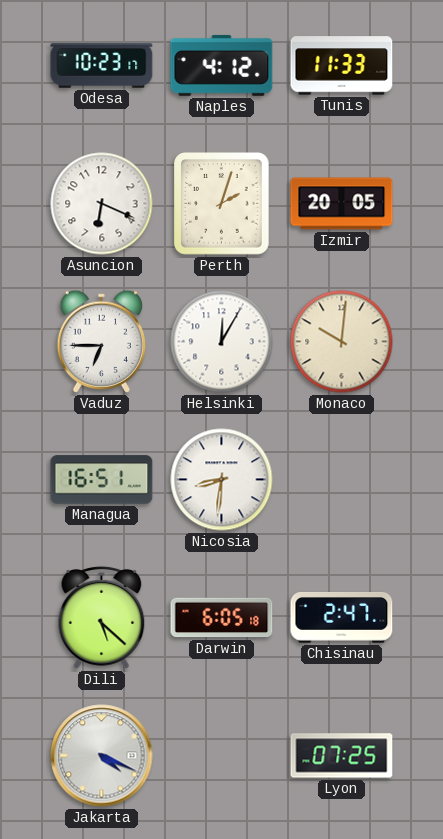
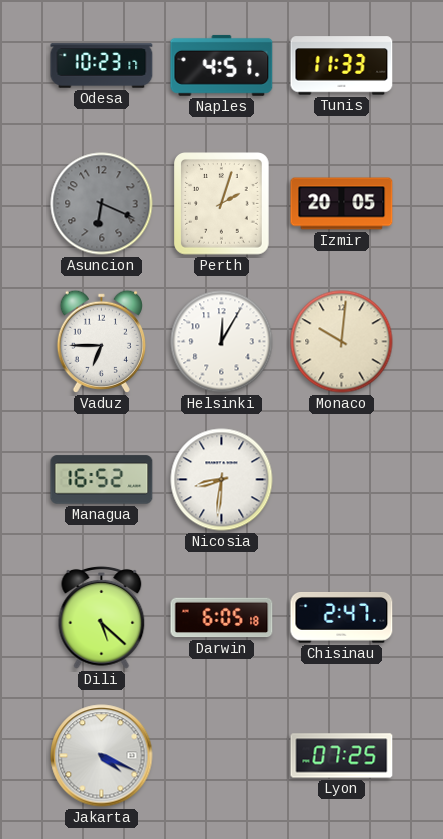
Naples: 4:12 -> 4:51 (222, 65)
Asuncion dial: white -> grey (102, 204)
Managua: 16:51 -> 16:52 (102, 480)
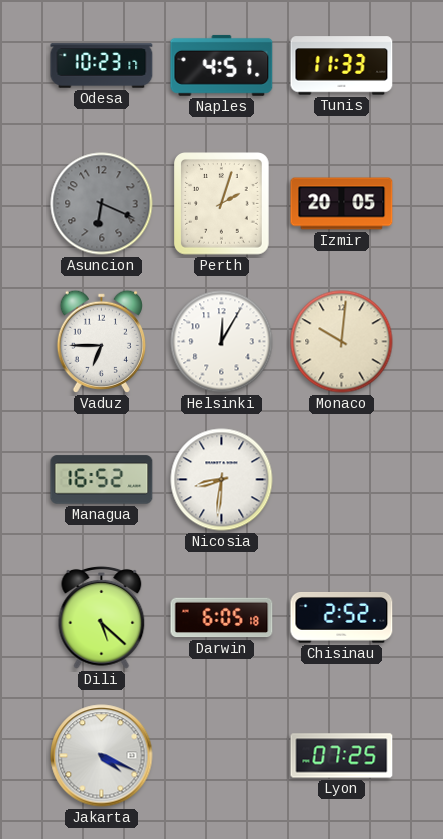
Chisinau: 2:47 -> 2:52 (342, 618)
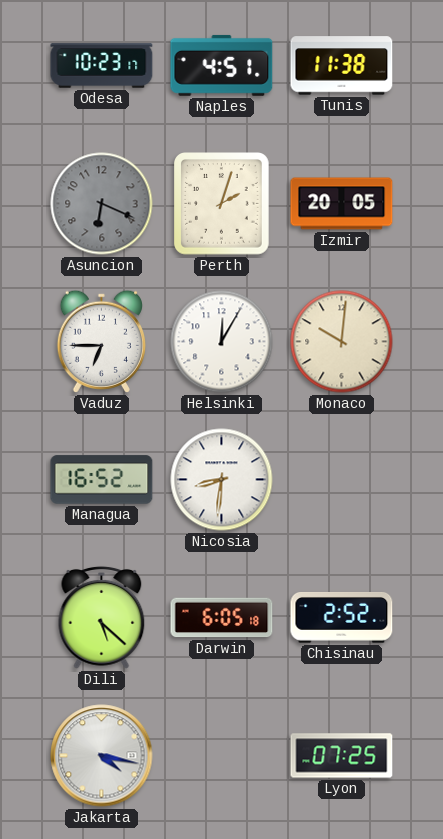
Tunis: 11:33 -> 11:38 (342, 66)
Jakarta: 4:19 -> 4:17 (102, 756)
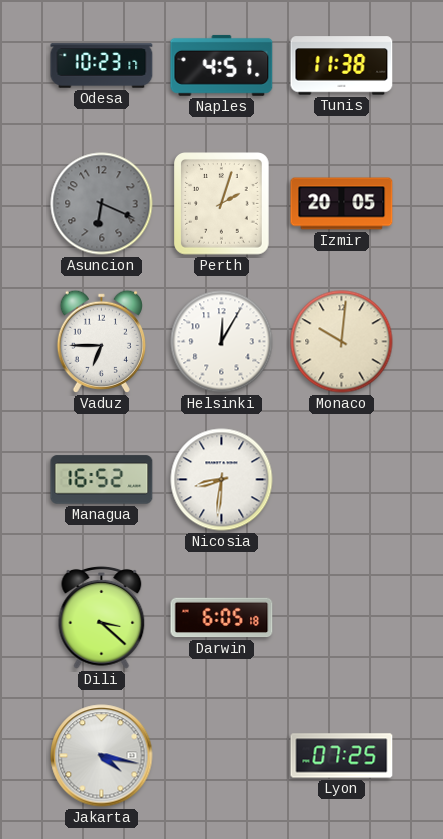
Dili: 5:22 -> 3:22 (102, 617)
Chisinau: 2:52 -> none (342, 618)
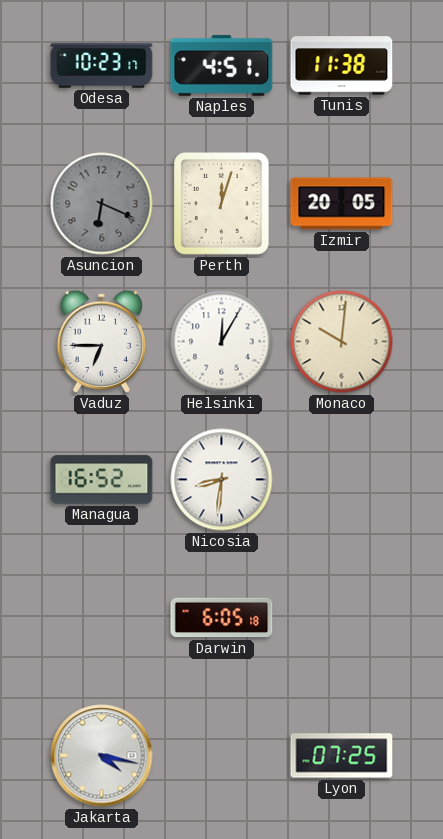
Perth: 2:03 -> 12:03 (222, 204)
Dili: 3:22 -> none (102, 617)
